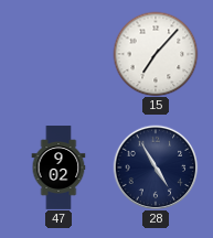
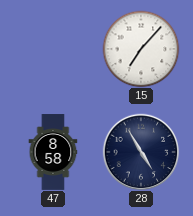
47: 9:02 -> 8:58 (53, 152)
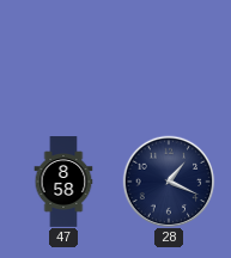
15: 7:07 -> none (141, 49)
28: 4:55 -> 1:19 (169, 182)
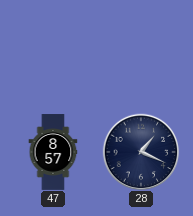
47: 8:58 -> 8:57 (53, 152)
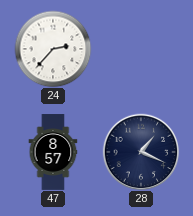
24: none -> 2:37 (53, 49)
